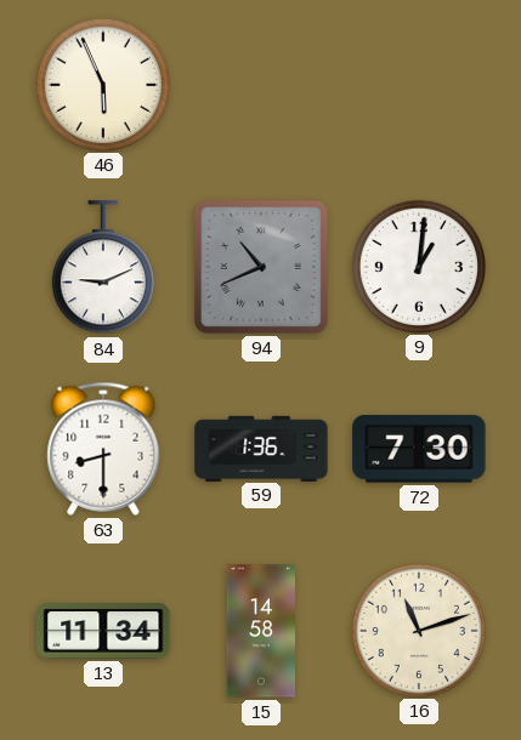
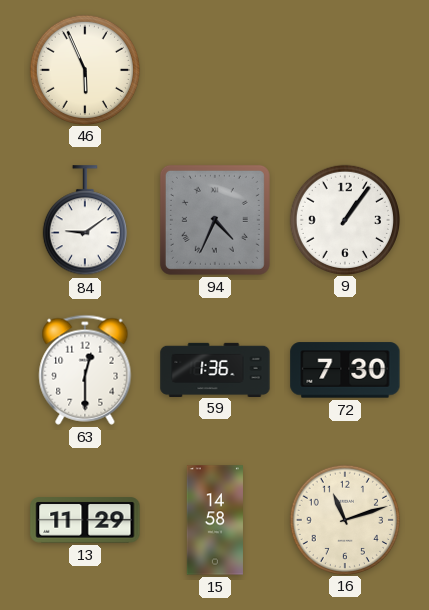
84: 9:11 -> 9:09 (85, 221)
94: 10:41 -> 4:34 (215, 220)
9: 1:01 -> 1:06 (344, 219)
63: 8:30 -> 12:30 (85, 370)
13: 11:34 -> 11:29 (85, 520)
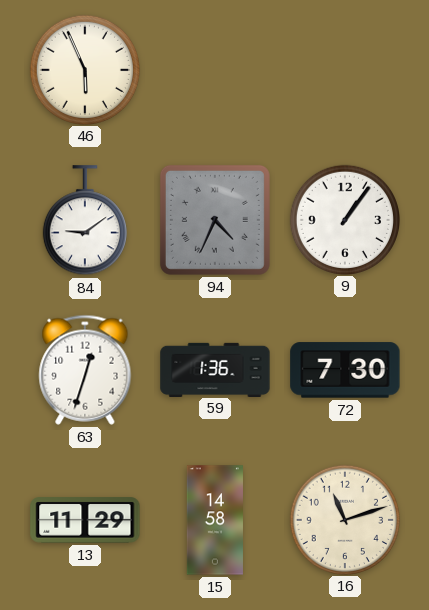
63: 12:30 -> 12:33 (85, 370)
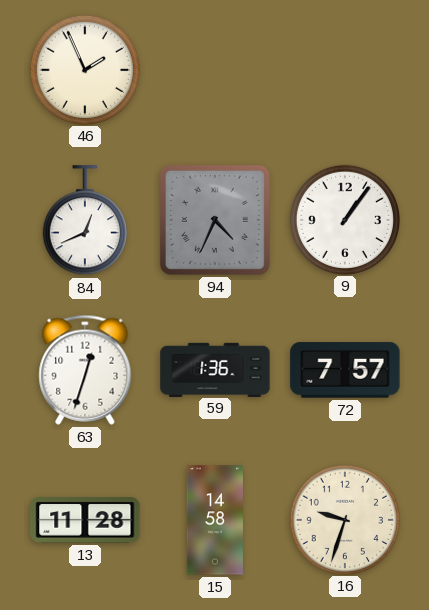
46: 5:56 -> 1:56 (84, 69)
84: 9:09 -> 12:41 (85, 221)
72: 7:30 -> 7:57 (345, 370)
13: 11:29 -> 11:28 (85, 520)
16: 11:12 -> 9:33 (344, 519)
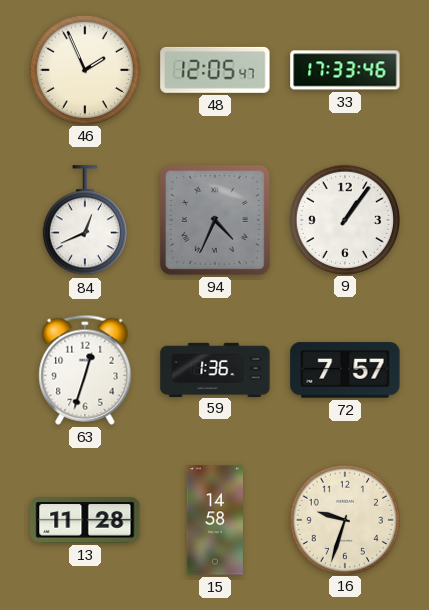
48: none -> 12:05 (215, 70)
33: none -> 17:33 (345, 70)
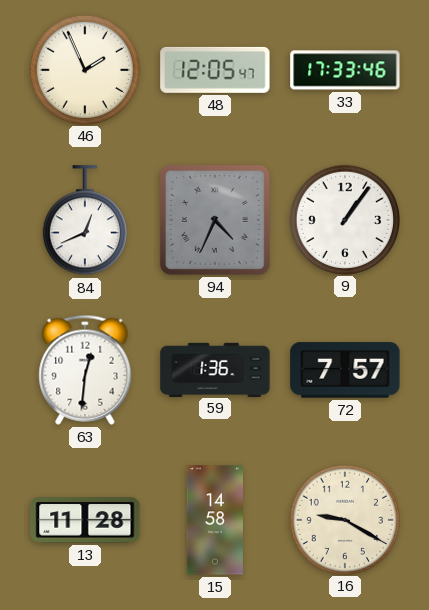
63: 12:33 -> 12:31 (85, 370)
16: 9:33 -> 9:20 (344, 519)
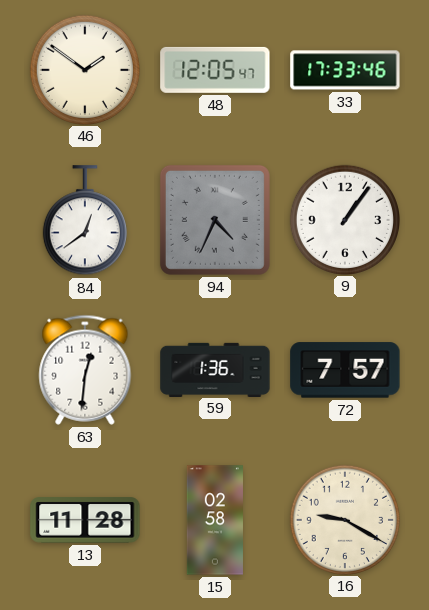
46: 1:56 -> 1:51 (84, 69)
84: 12:41 -> 12:39 (85, 221)
15: 14:58 -> 02:58 (215, 520)
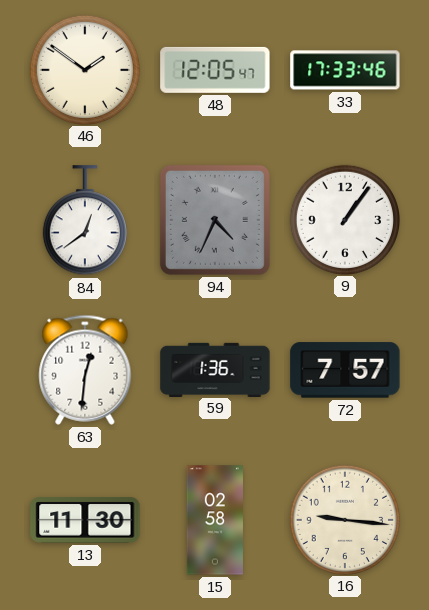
13: 11:28 -> 11:30 (85, 520)
16: 9:20 -> 9:16 (344, 519)
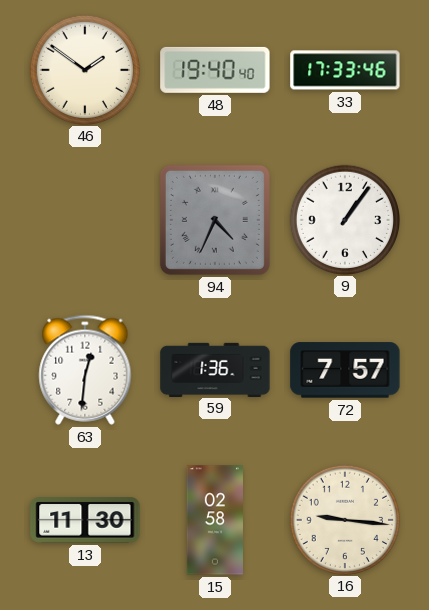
48: 12:05 -> 19:40 (215, 70)
84: 12:39 -> none (85, 221)
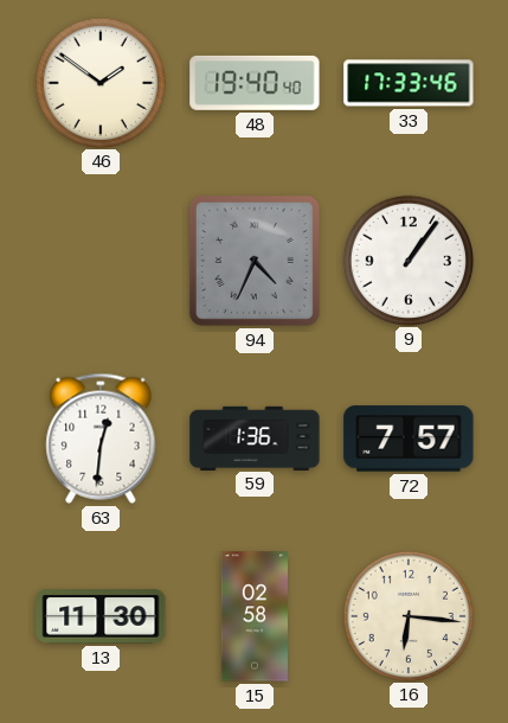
16: 9:16 -> 6:16 (407, 615)
